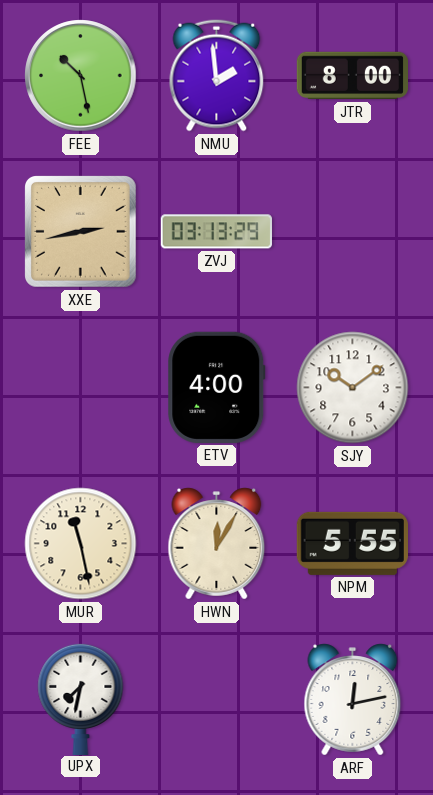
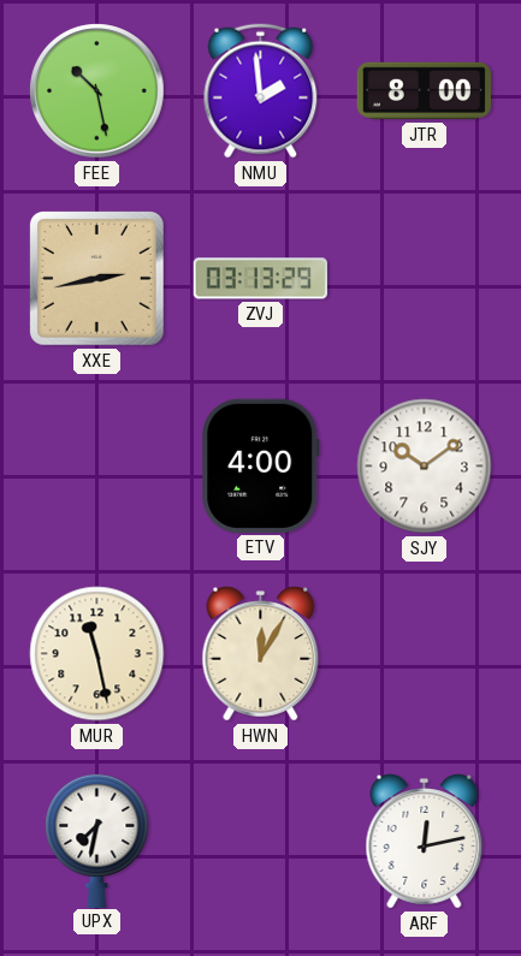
NPM: 5:55 -> none (352, 543)
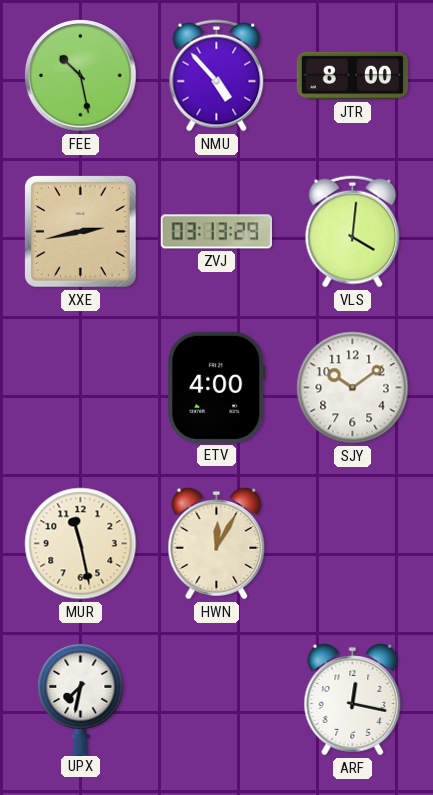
NMU: 1:59 -> 4:53 (217, 76)
VLS: none -> 4:01 (353, 232)
ARF: 12:13 -> 12:17 (353, 700)
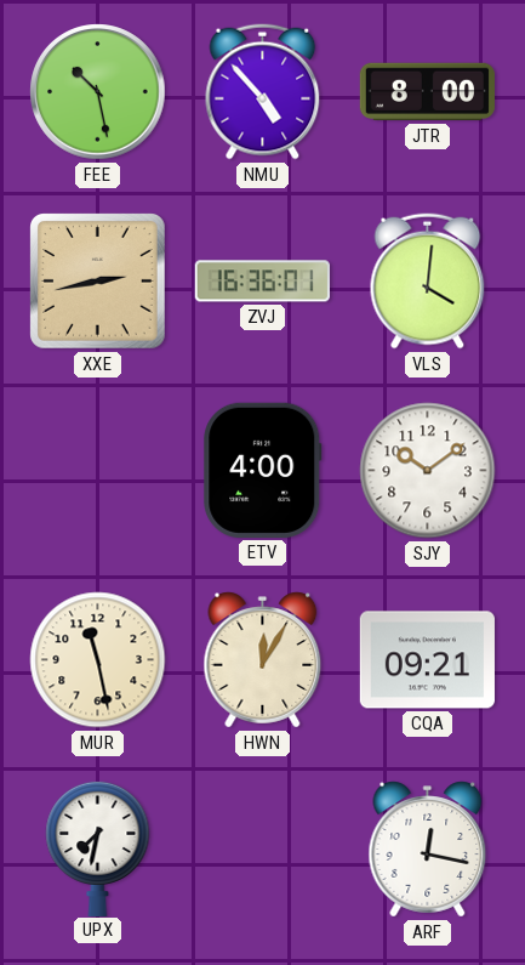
ZVJ: 03:13 -> 16:36 (262, 282)
CQA: none -> 09:21 (427, 660)
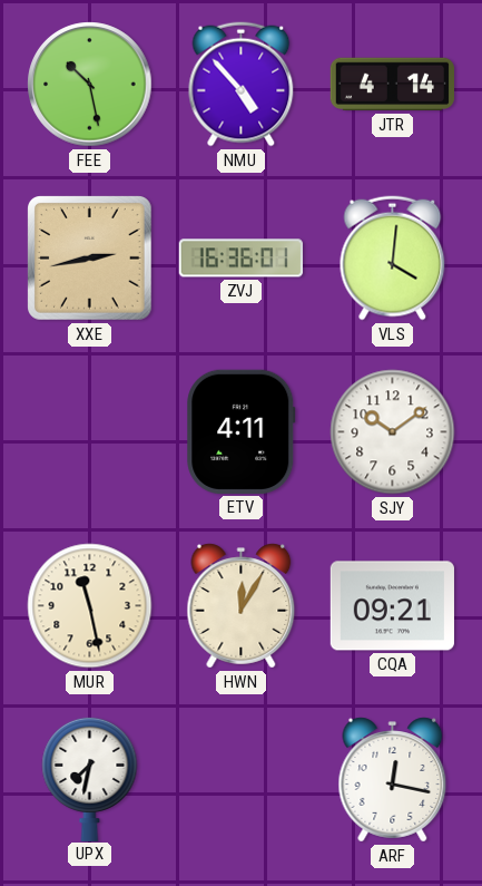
JTR: 8:00 -> 4:14 (392, 85)
ETV: 4:00 -> 4:11 (242, 431)
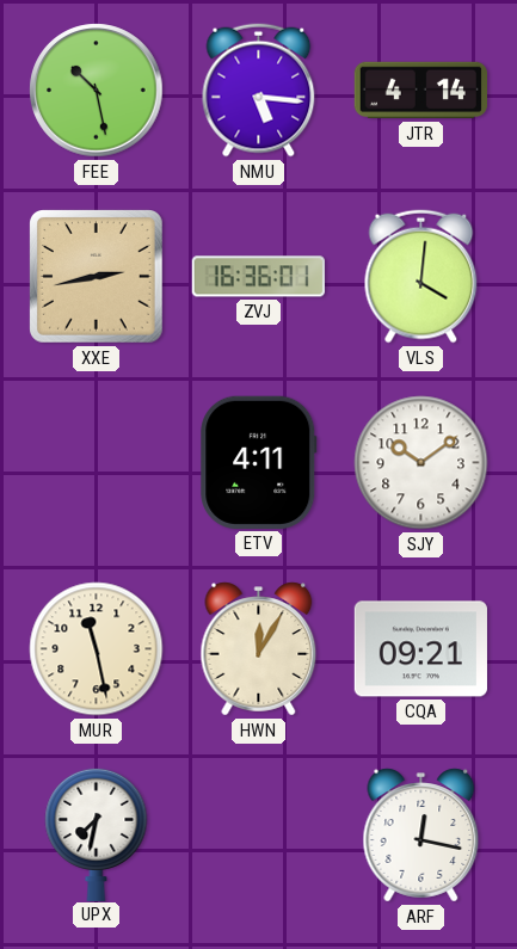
NMU: 4:53 -> 5:16 (259, 91)
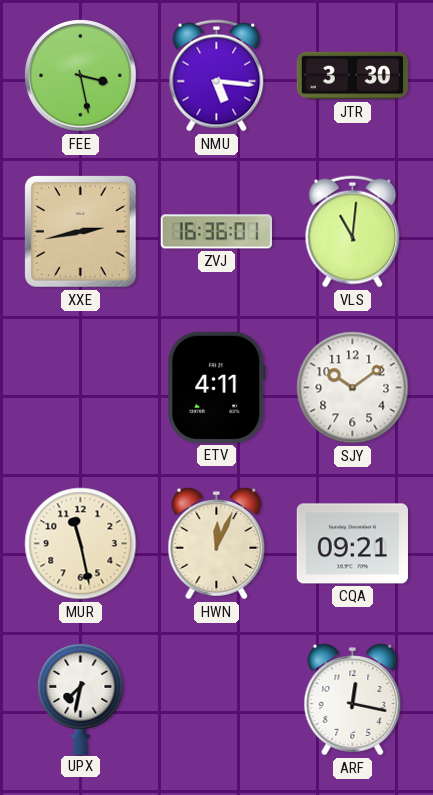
FEE: 10:28 -> 3:28 (81, 76)
JTR: 4:14 -> 3:30 (352, 76)
VLS: 4:01 -> 11:01 (353, 232)
HWN: 12:05 -> 12:04 (217, 544)
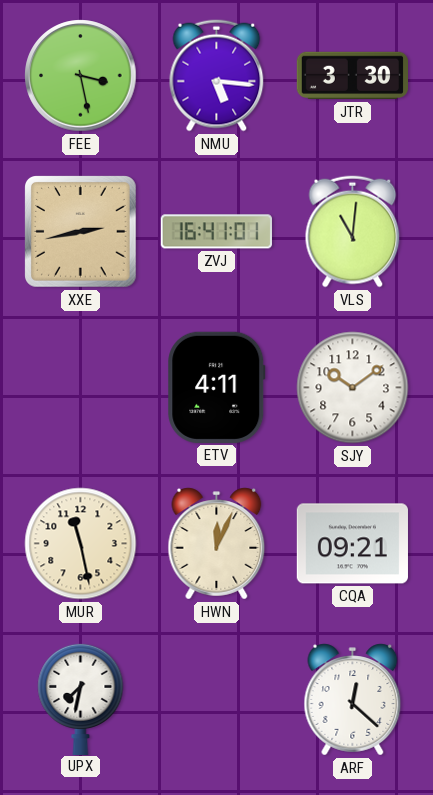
ZVJ: 16:36 -> 16:41 (216, 232)
ARF: 12:17 -> 12:22 (353, 700)
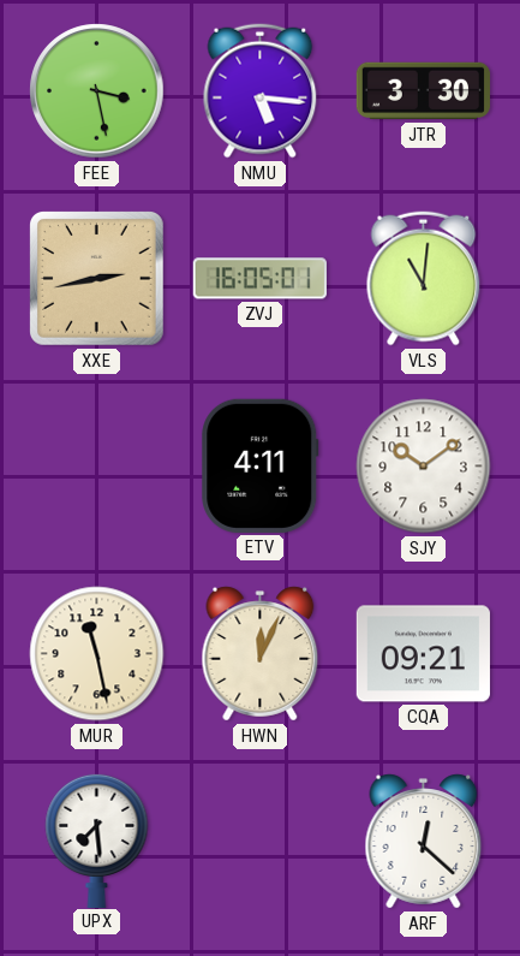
ZVJ: 16:41 -> 16:05 (259, 279)
UPX: 7:32 -> 7:29 (97, 839)
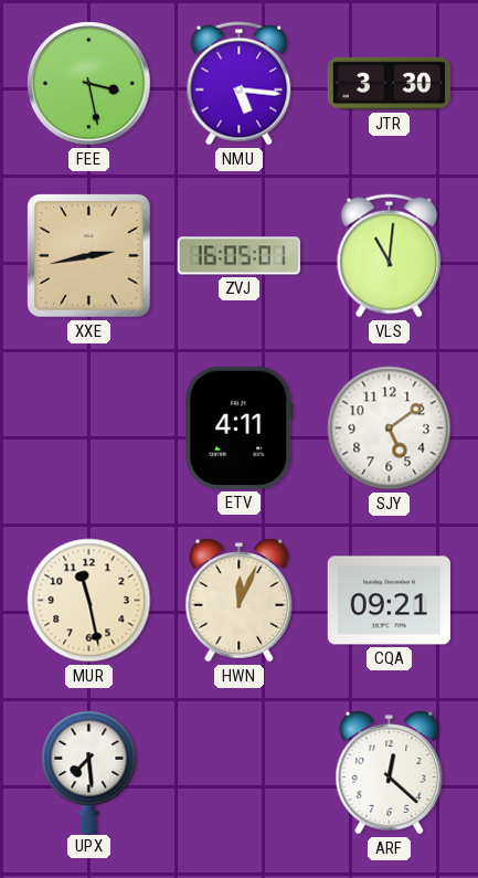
SJY: 10:09 -> 5:09 (390, 429)
